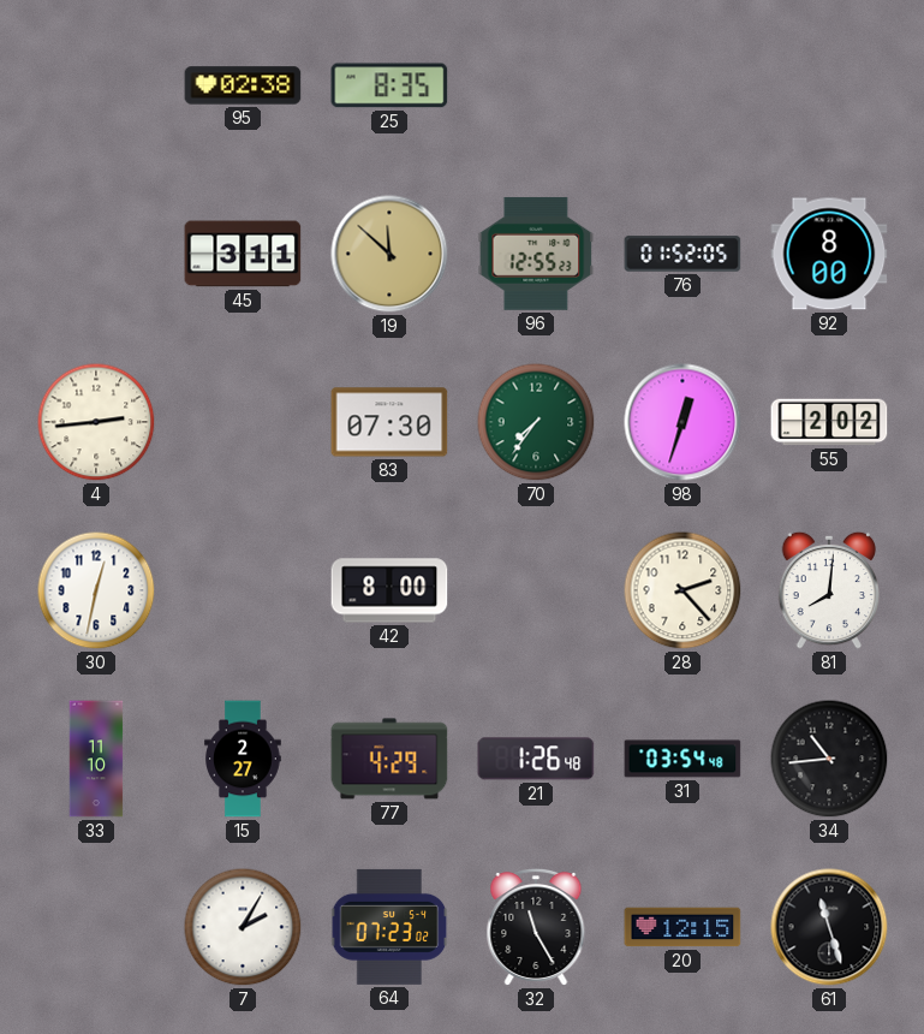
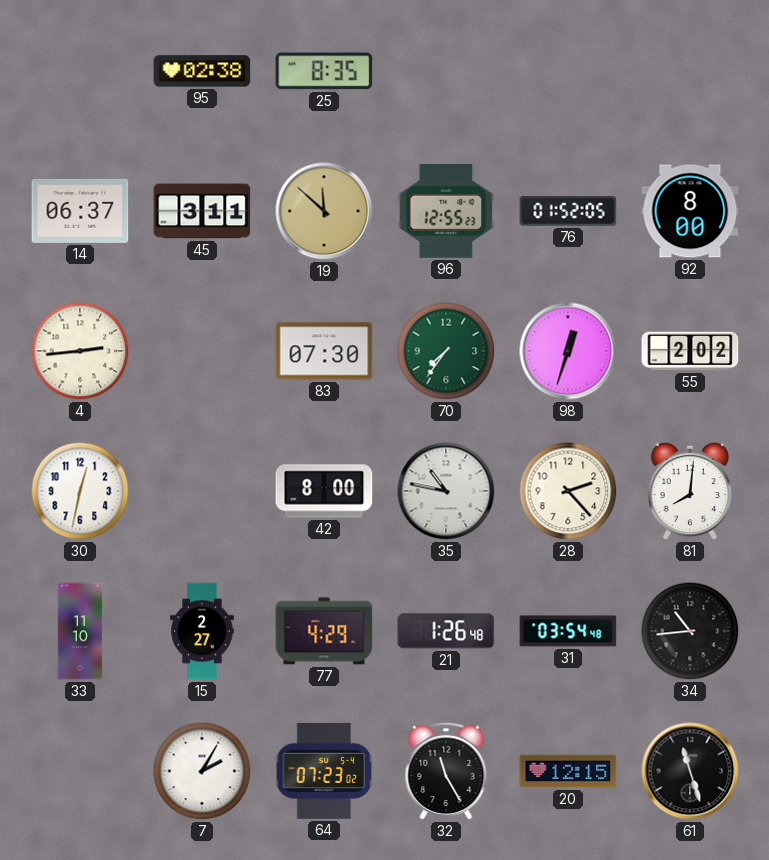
14: none -> 06:37 (80, 211)
35: none -> 10:47 (446, 491)
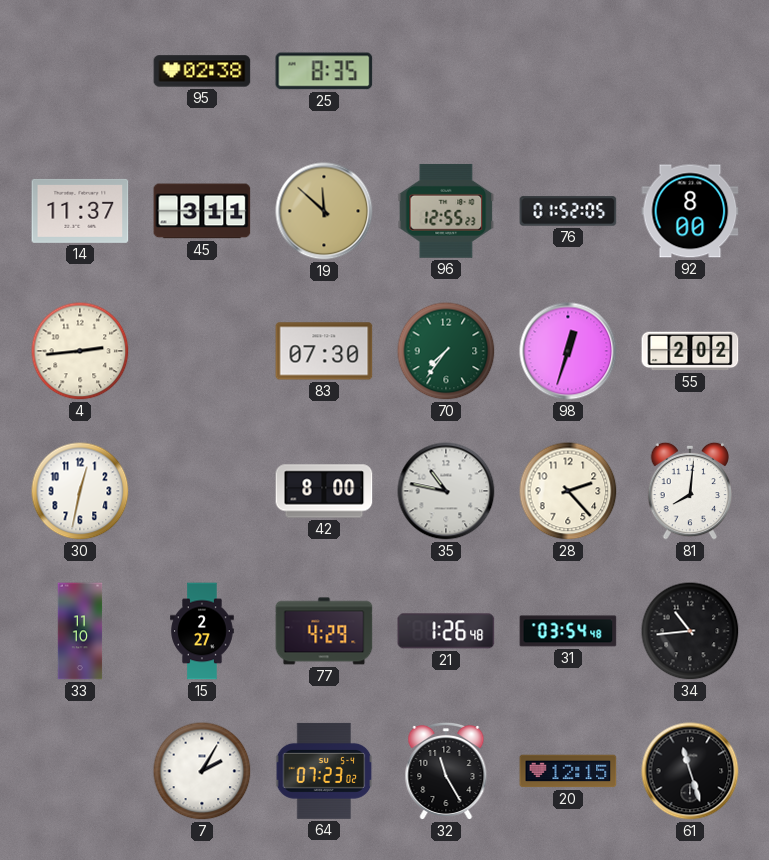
14: 06:37 -> 11:37 (80, 211)
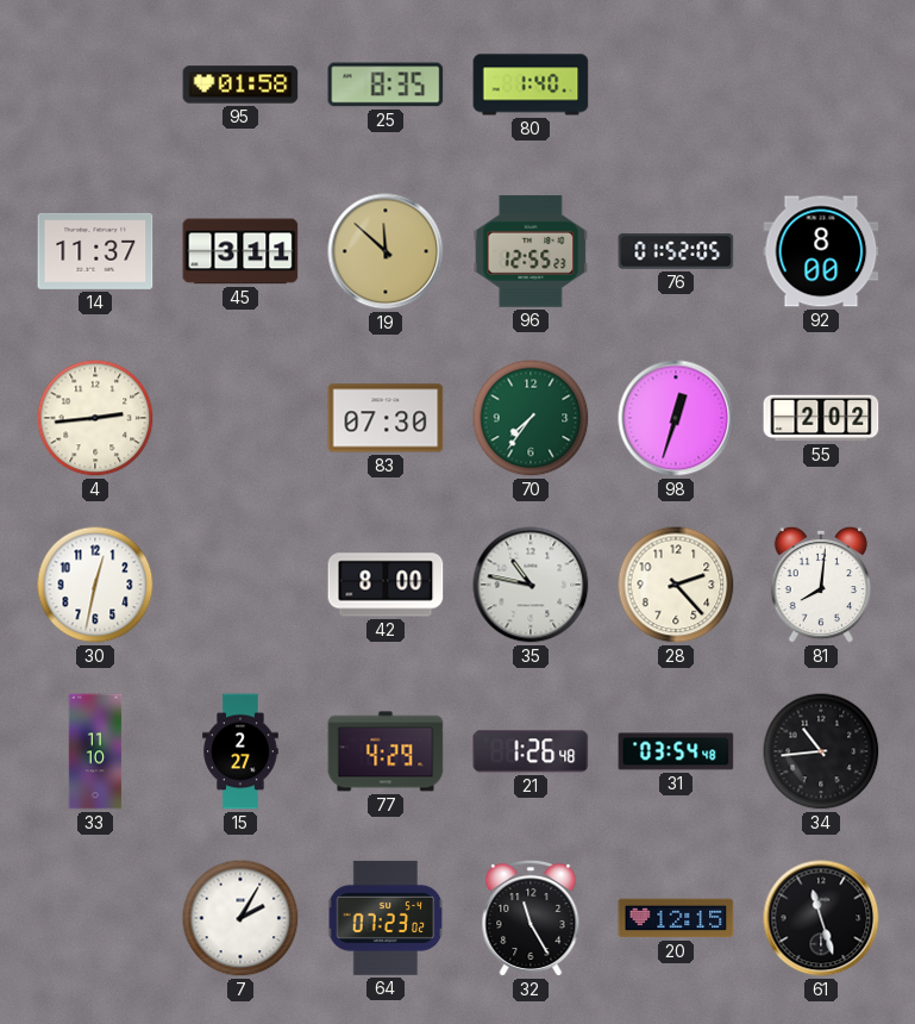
95: 02:38 -> 01:58 (240, 85)
80: none -> 1:40 (531, 85)
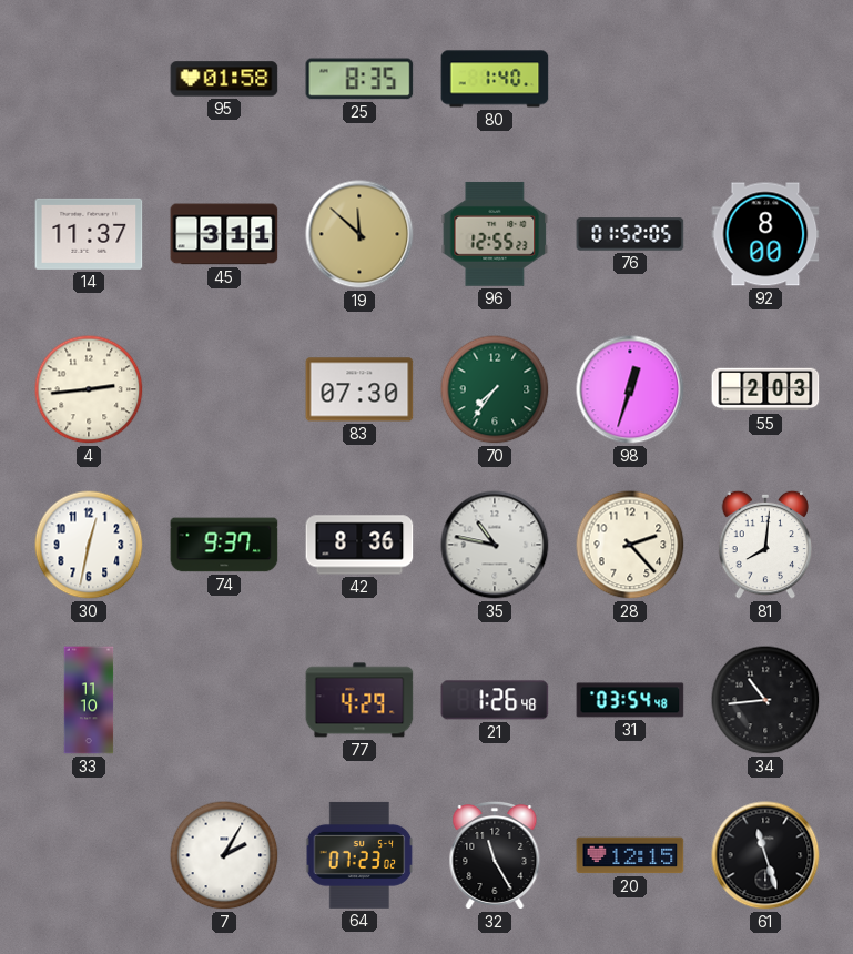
55: 2:02 -> 2:03 (765, 389)
74: none -> 9:37 (224, 545)
42: 8:00 -> 8:36 (359, 545)
15: 2:27 -> none (240, 751)
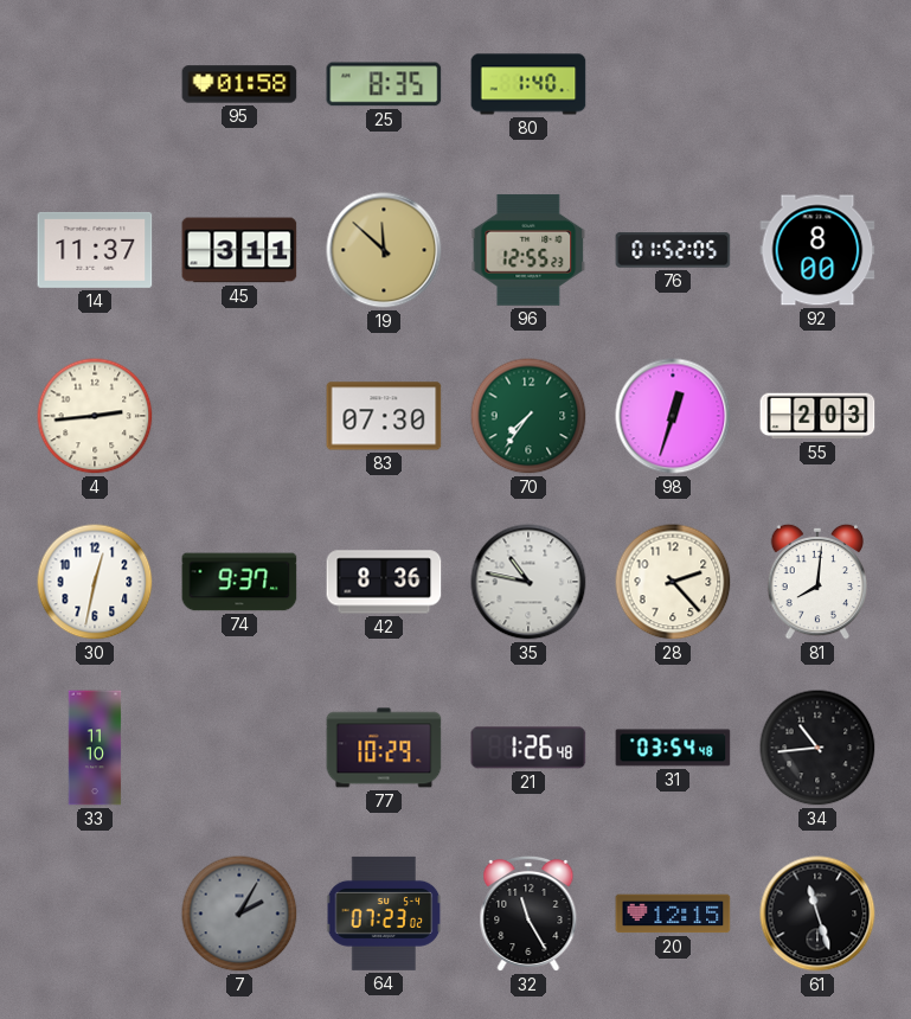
77: 4:29 -> 10:29 (384, 748)
7 dial: white -> grey (239, 914)
